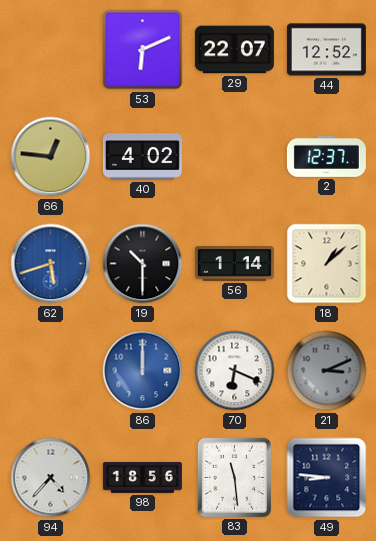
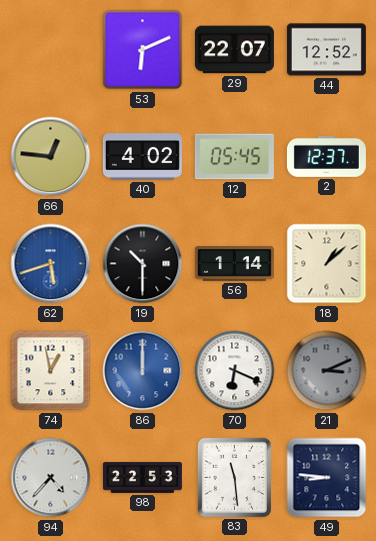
12: none -> 05:45 (234, 157)
74: none -> 12:58 (51, 371)
98: 18:56 -> 22:53 (142, 477)
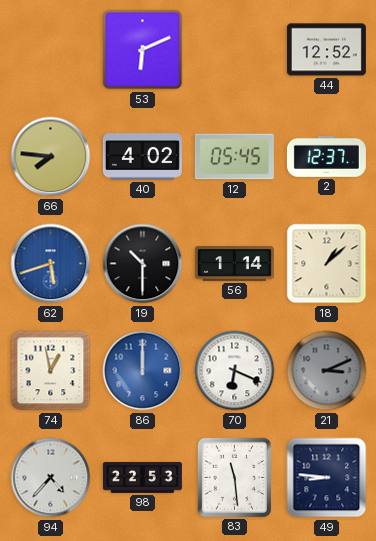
29: 22:07 -> none (234, 50)
66: 12:46 -> 7:46 (51, 157)
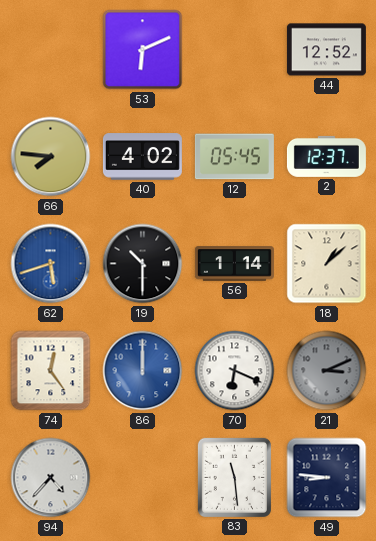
74: 12:58 -> 12:24 (51, 371)
98: 22:53 -> none (142, 477)
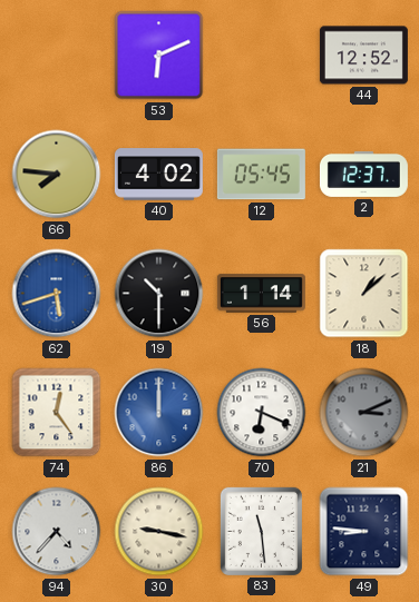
30: none -> 9:17 (159, 532)
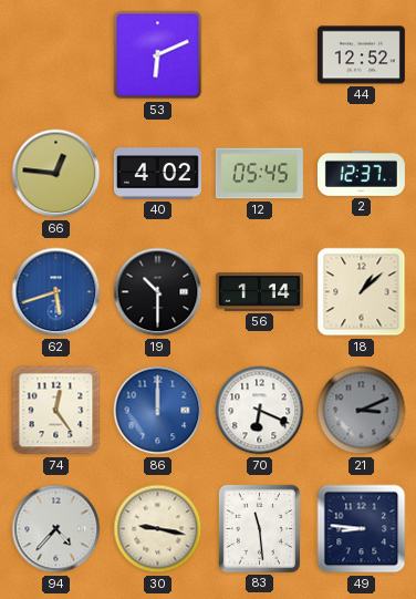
66: 7:46 -> 12:46 (56, 174)
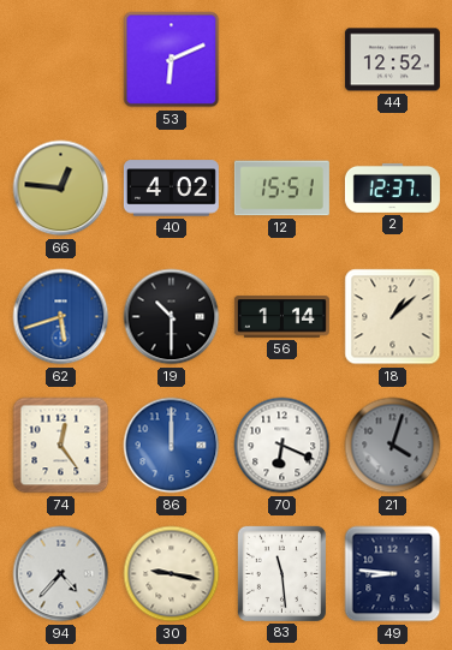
12: 05:45 -> 15:51 (281, 189)
21: 3:11 -> 4:03 (393, 446)
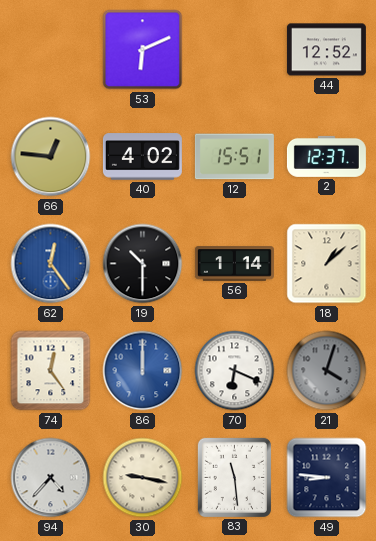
62: 5:42 -> 12:24 (51, 264)
